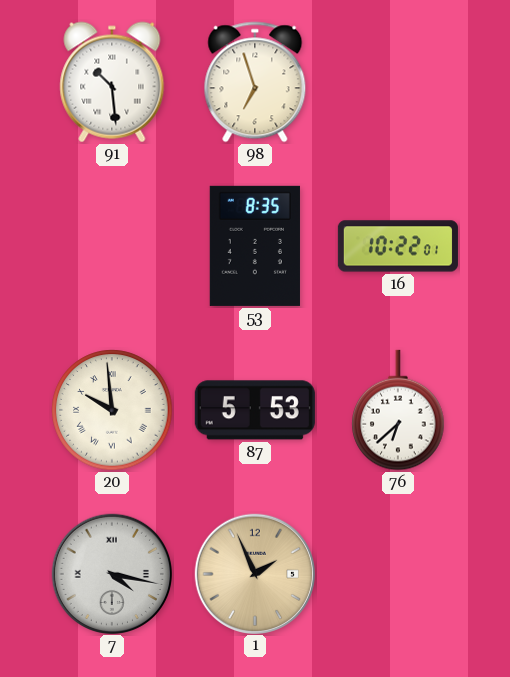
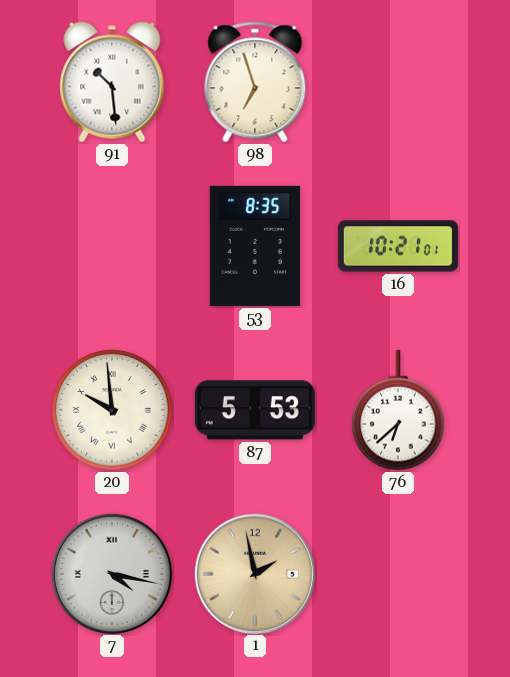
16: 10:22 -> 10:21 (398, 246)
1: 1:56 -> 1:58 (254, 573)
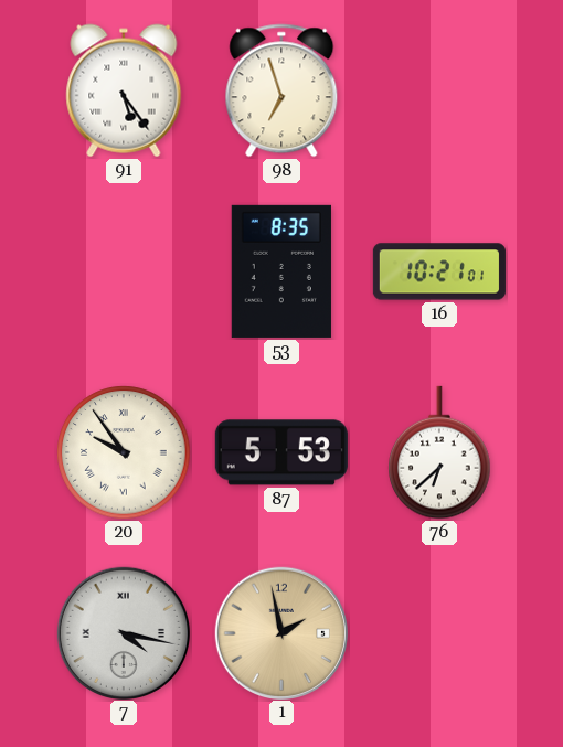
91: 10:29 -> 5:24 (124, 90)
20: 9:59 -> 9:54 (124, 452)
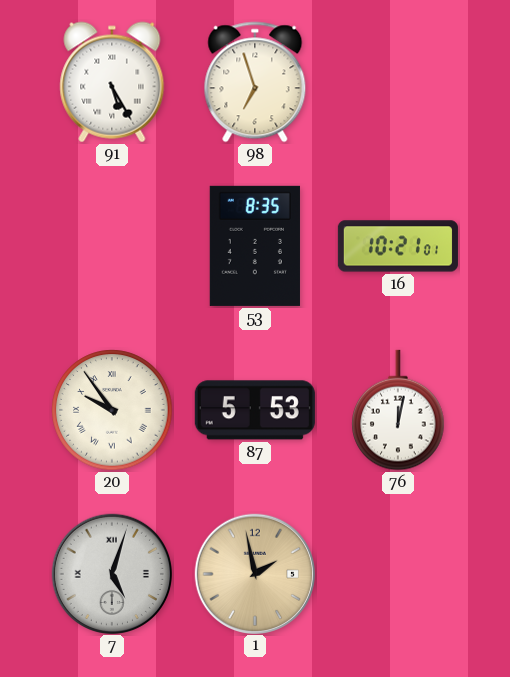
91: 5:24 -> 5:25 (112, 82)
76: 6:38 -> 12:02 (398, 410)
7: 4:17 -> 5:03 (111, 573)
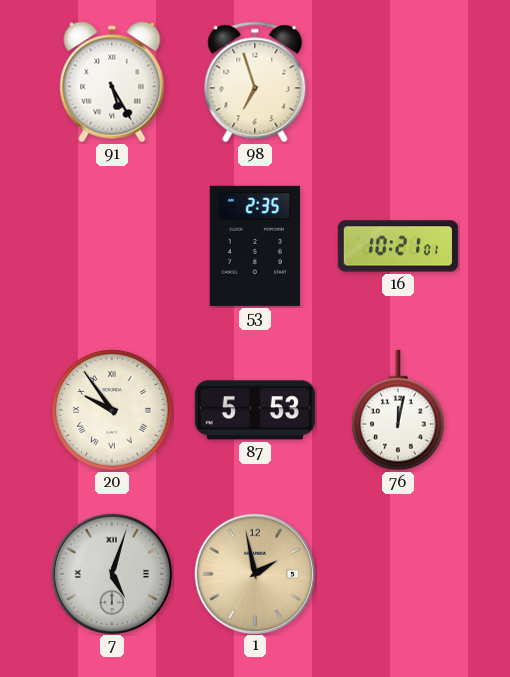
53: 8:35 -> 2:35 (255, 246)
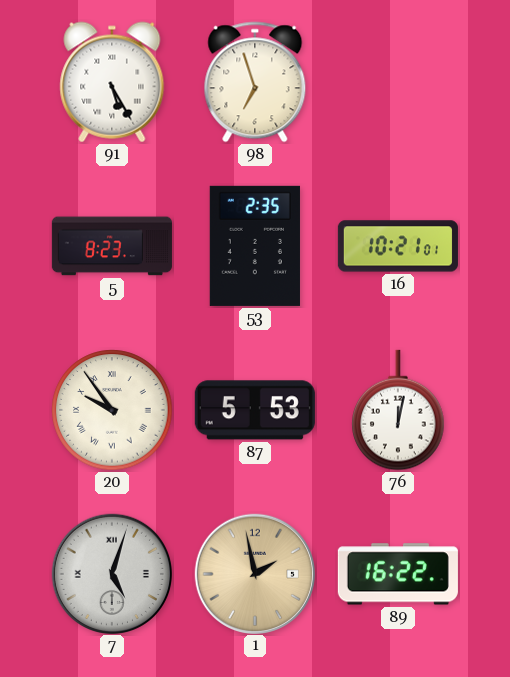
5: none -> 8:23 (112, 246)
89: none -> 16:22 (398, 574)
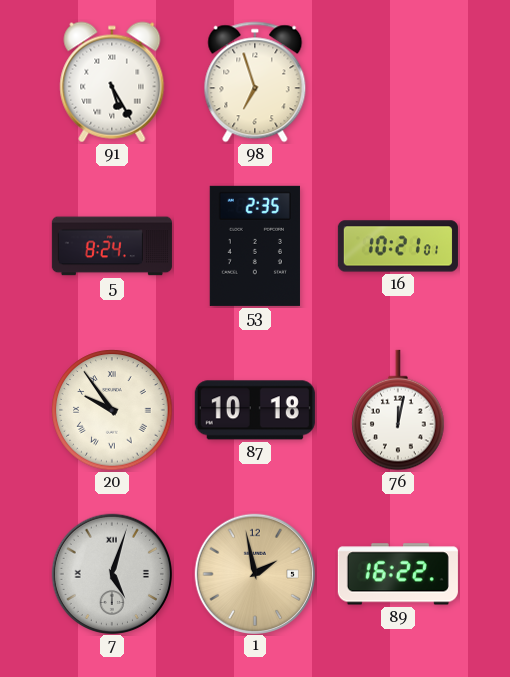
5: 8:23 -> 8:24 (112, 246)
87: 5:53 -> 10:18 (255, 410)
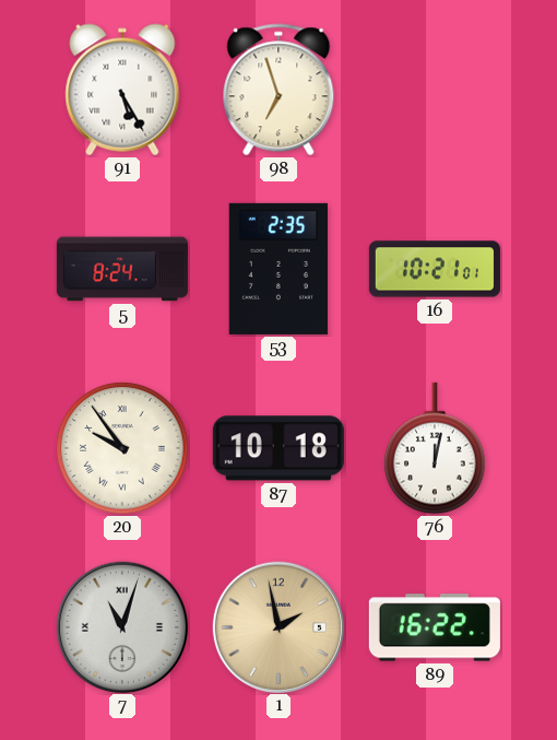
7: 5:03 -> 11:03 (121, 626)
